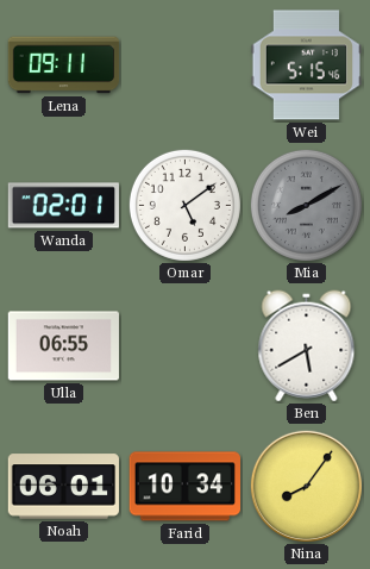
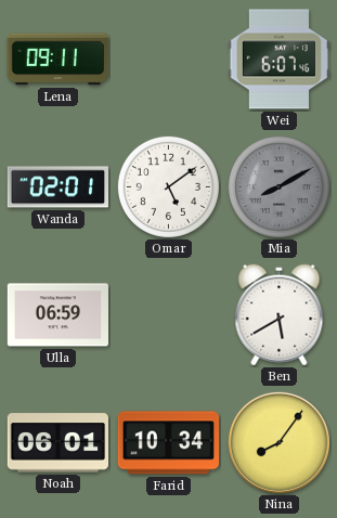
Wei: 5:15 -> 6:07 (278, 60)
Ulla: 06:55 -> 06:59 (59, 315)
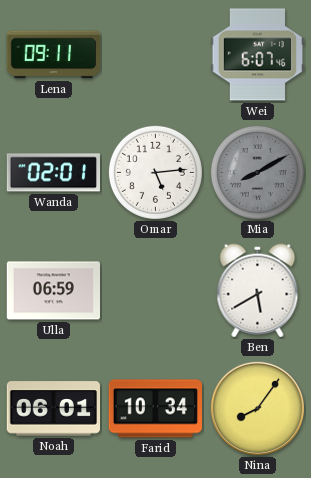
Omar: 5:09 -> 5:14 (155, 172)
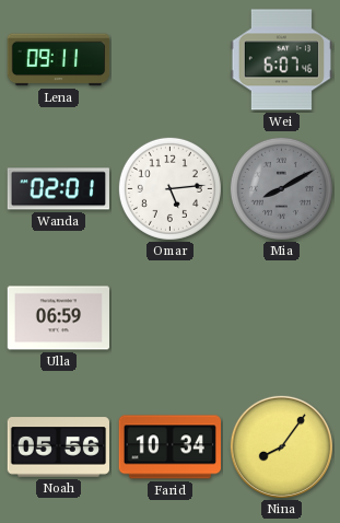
Ben: 5:40 -> none (258, 291)
Noah: 06:01 -> 05:56 (58, 448)
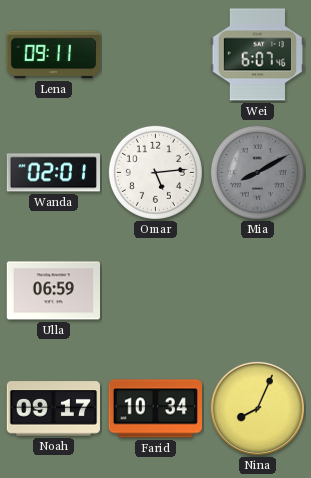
Noah: 05:56 -> 09:17 (53, 409)
Nina: 8:06 -> 8:04 (257, 408)
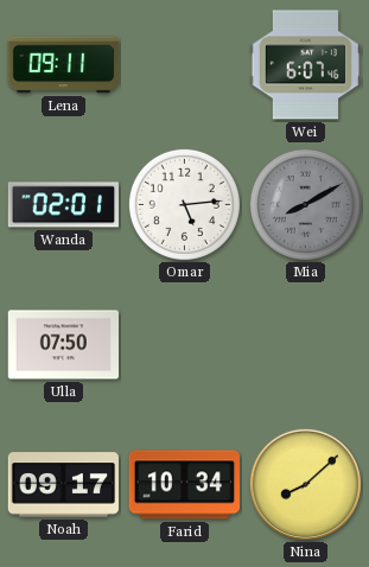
Ulla: 06:59 -> 07:50 (64, 345)
Nina: 8:04 -> 8:08 (305, 484)
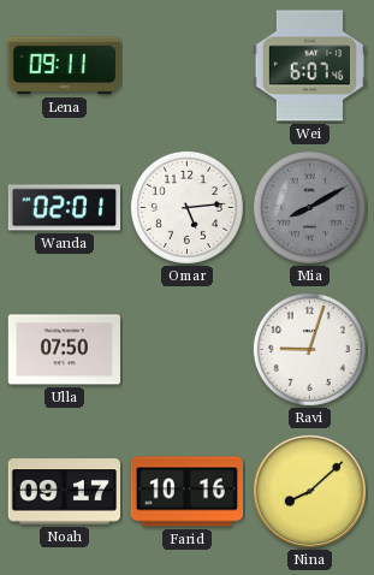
Ravi: none -> 9:03 (309, 349)
Farid: 10:34 -> 10:16 (186, 492)
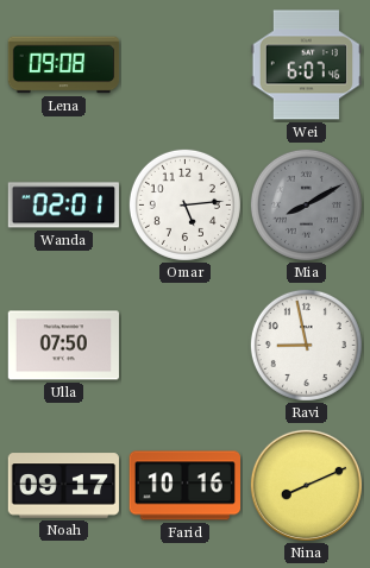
Lena: 09:11 -> 09:08 (64, 65)
Ravi: 9:03 -> 8:58 (306, 345)
Nina: 8:08 -> 8:11 (306, 485)
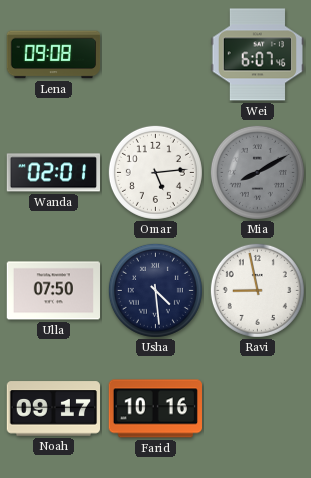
Usha: none -> 4:29 (155, 290)
Nina: 8:11 -> none (306, 485)
